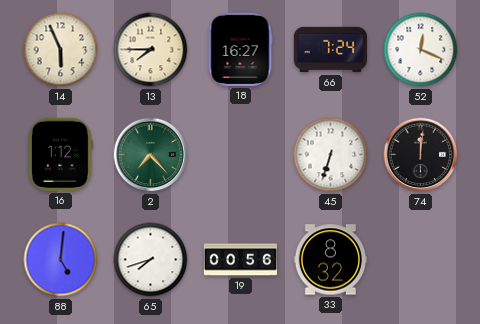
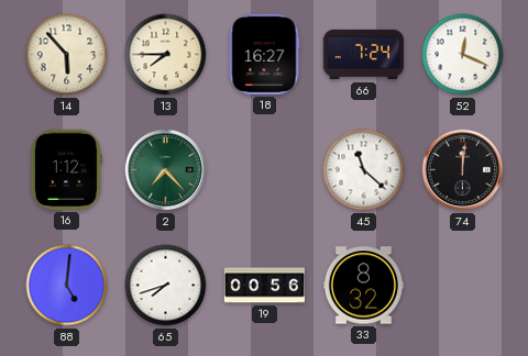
14: 5:56 -> 5:53 (67, 55)
45: 6:33 -> 11:22 (364, 170)
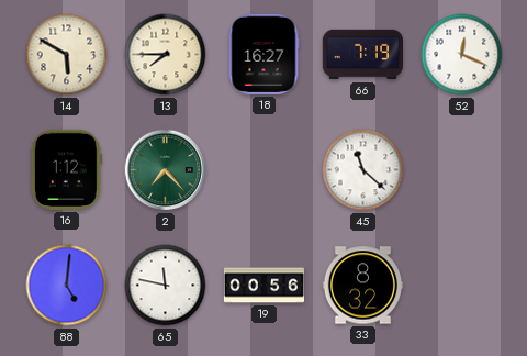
14: 5:53 -> 5:50 (67, 55)
66: 7:24 -> 7:19 (362, 55)
74: 12:01 -> none (463, 170)
65: 7:42 -> 11:47 (166, 286)
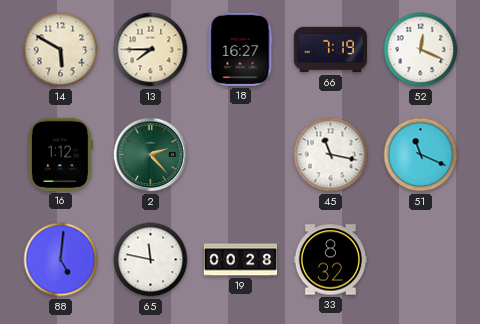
2: 7:23 -> 2:23 (151, 155)
45: 11:22 -> 11:17 (331, 155)
51: none -> 11:19 (421, 155)
19: 00:56 -> 00:28 (240, 260)
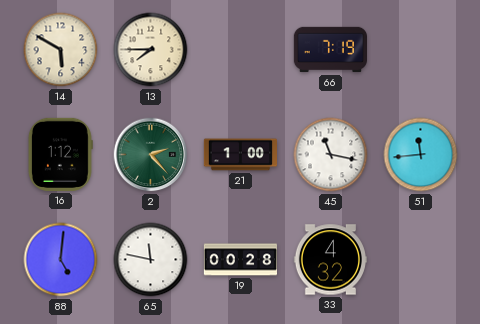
18: 16:27 -> none (240, 49)
52: 12:19 -> none (421, 50)
21: none -> 1:00 (240, 155)
51: 11:19 -> 11:44 (421, 155)
33: 8:32 -> 4:32 (330, 260)
